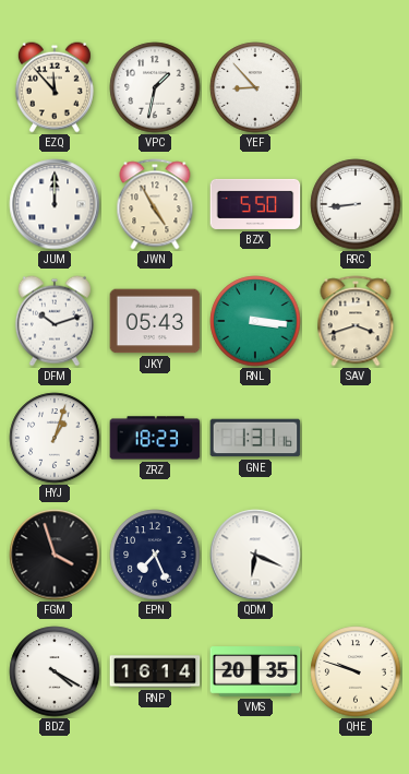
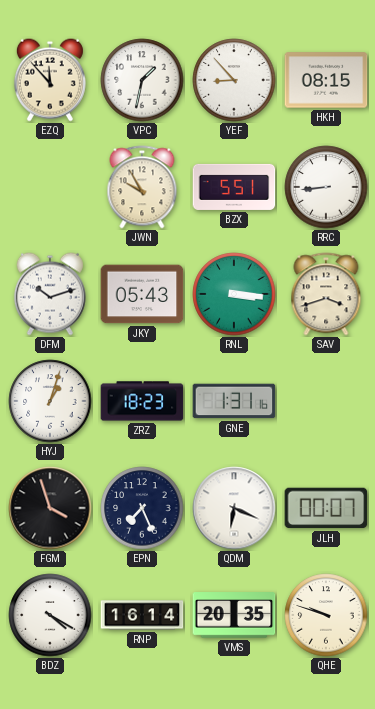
HKH: none -> 08:15 (326, 80)
JUM: 12:00 -> none (55, 204)
JWN: 4:55 -> 9:55 (142, 187)
BZX: 5:50 -> 5:51 (234, 187)
JLH: none -> 00:07 (326, 508)
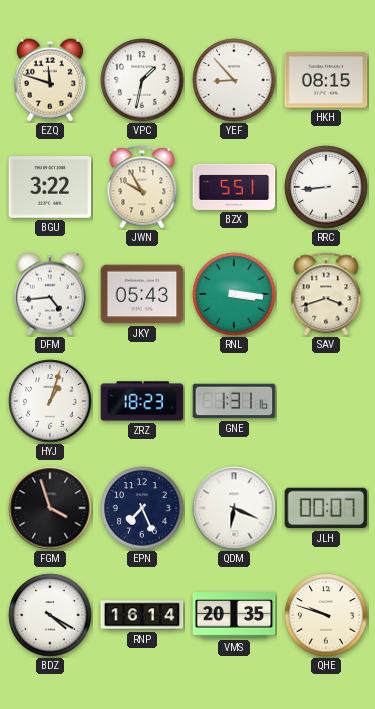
EZQ: 11:53 -> 11:48 (50, 80)
BGU: none -> 3:22 (50, 188)
DFM: 10:12 -> 4:44 (50, 294)
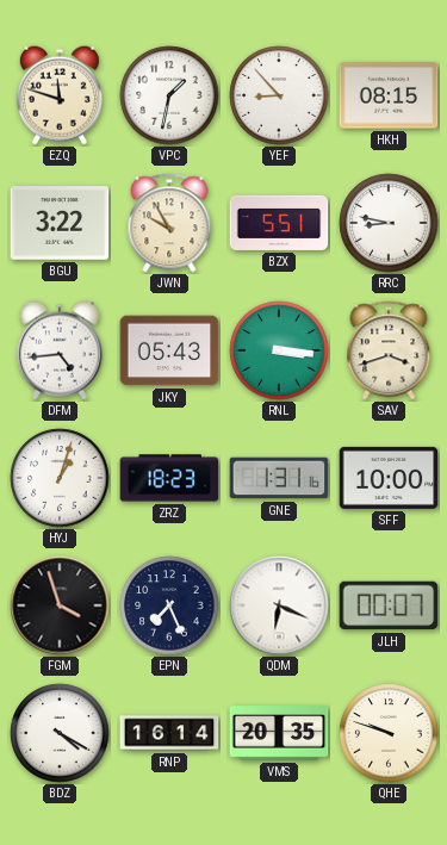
RRC: 8:44 -> 8:47 (389, 223)
SFF: none -> 10:00 (389, 478)
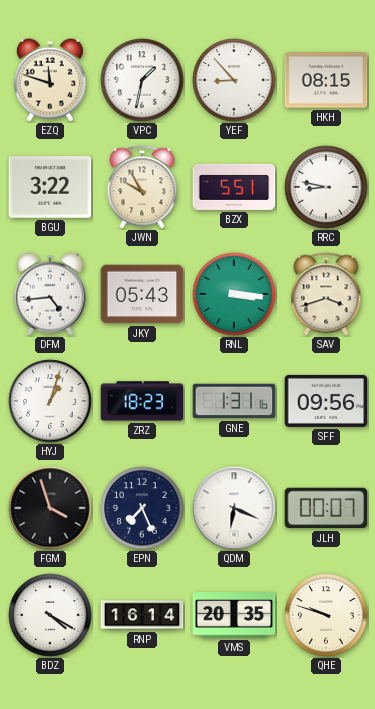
SFF: 10:00 -> 09:56 (326, 401)
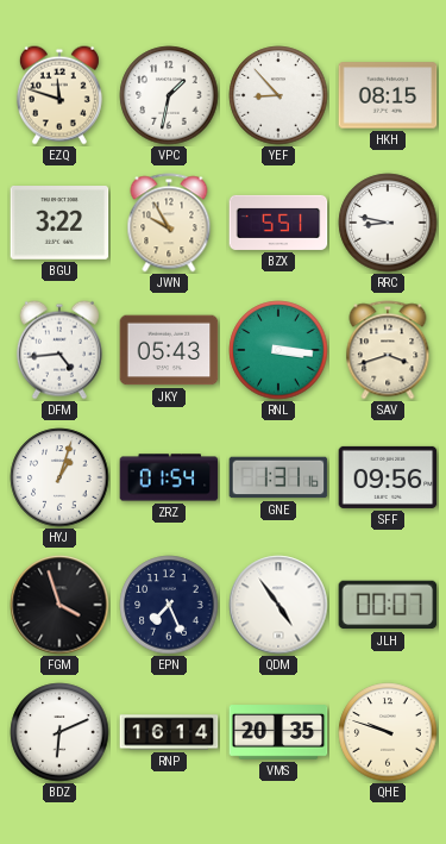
ZRZ: 18:23 -> 01:54 (169, 477)
QDM: 6:19 -> 4:54 (278, 605)
BDZ: 4:20 -> 6:11 (59, 732)
